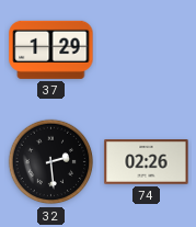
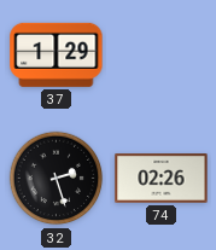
32: 2:29 -> 2:27 (57, 179)
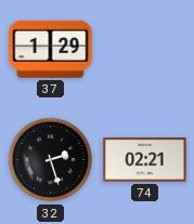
74: 02:26 -> 02:21 (145, 160)
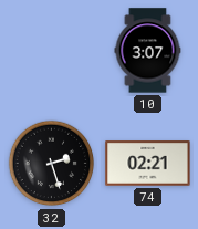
37: 1:29 -> none (51, 49)
10: none -> 3:07 (148, 51)
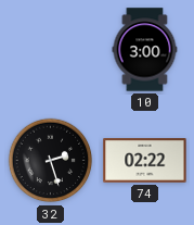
10: 3:07 -> 3:00 (145, 50)
74: 02:21 -> 02:22 (145, 161)
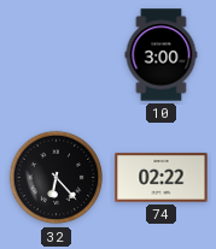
32: 2:27 -> 6:23 (57, 178)
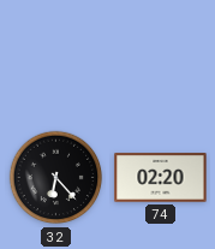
10: 3:00 -> none (162, 55)
74: 02:22 -> 02:20 (161, 178)
